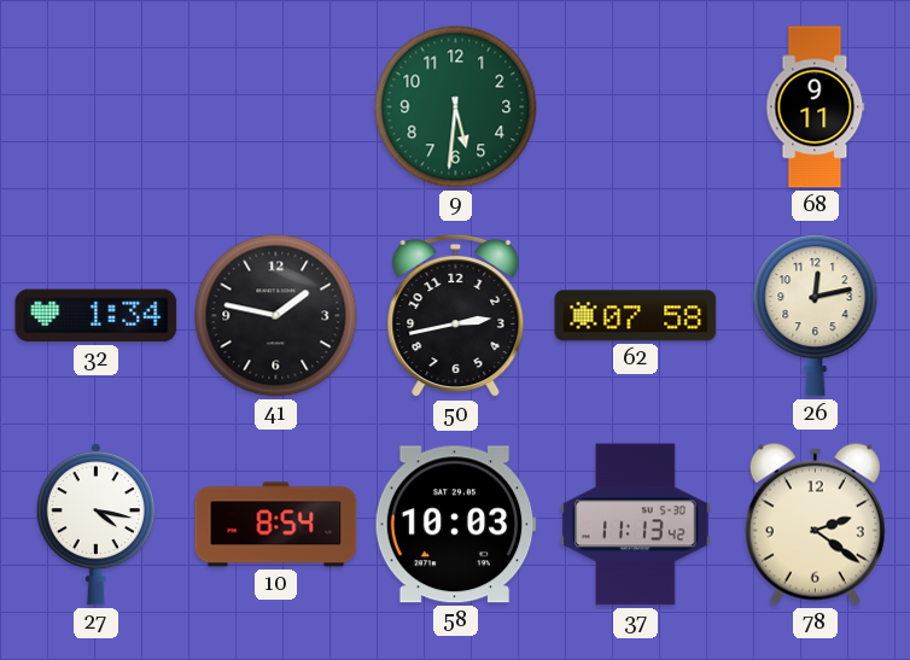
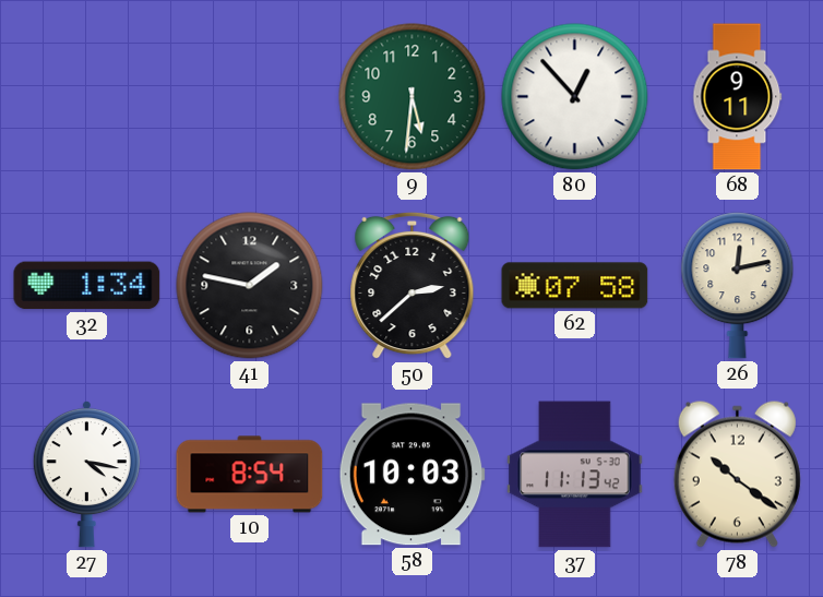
80: none -> 12:53 (575, 97)
50: 2:43 -> 2:38 (413, 286)
78: 2:21 -> 10:21 (737, 474)
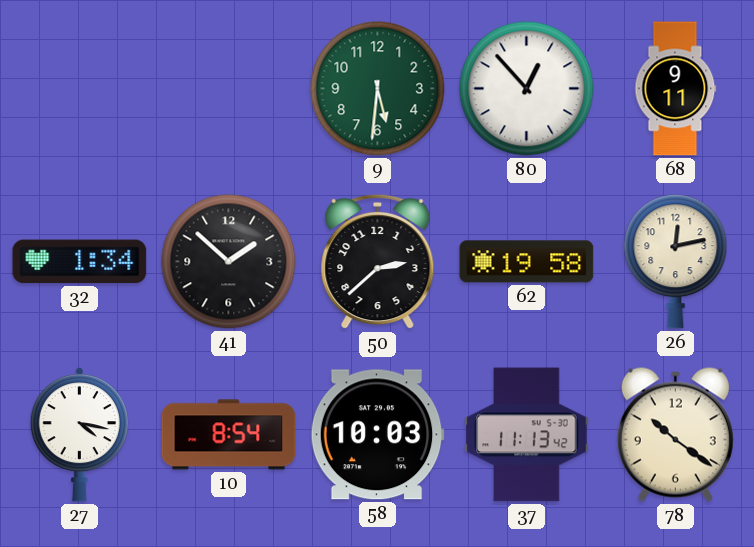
41: 1:47 -> 1:52 (229, 262)
62: 07:58 -> 19:58 (527, 262)
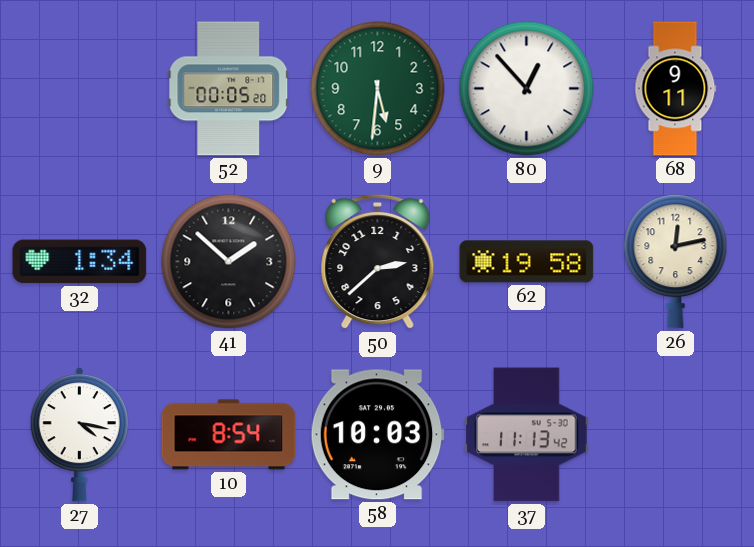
52: none -> 00:05 (229, 89)
78: 10:21 -> none (675, 434)
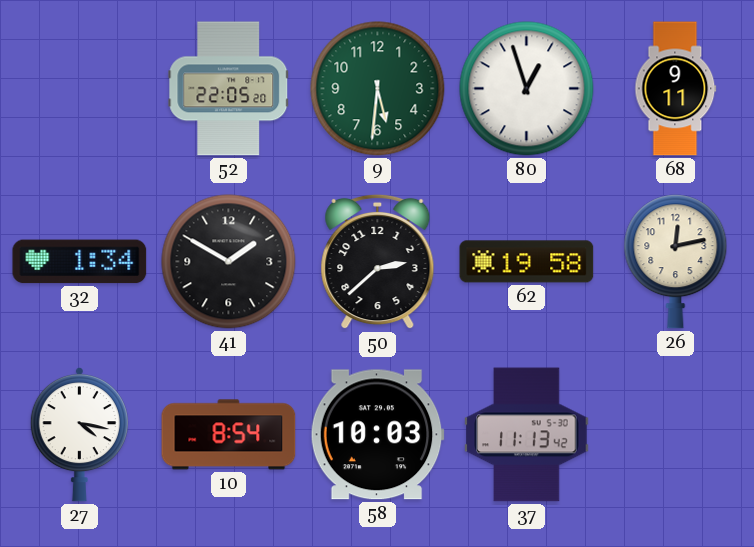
52: 00:05 -> 22:05 (229, 89)
80: 12:53 -> 12:57 (527, 89)
41: 1:52 -> 1:50 (229, 262)
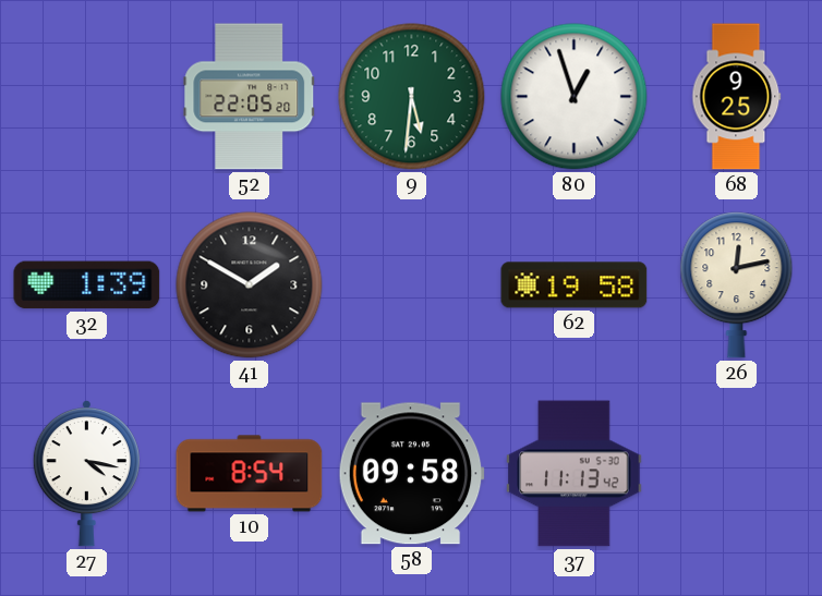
68: 9:11 -> 9:25 (737, 97)
32: 1:34 -> 1:39 (87, 285)
50: 2:38 -> none (378, 262)
58: 10:03 -> 09:58 (411, 474)
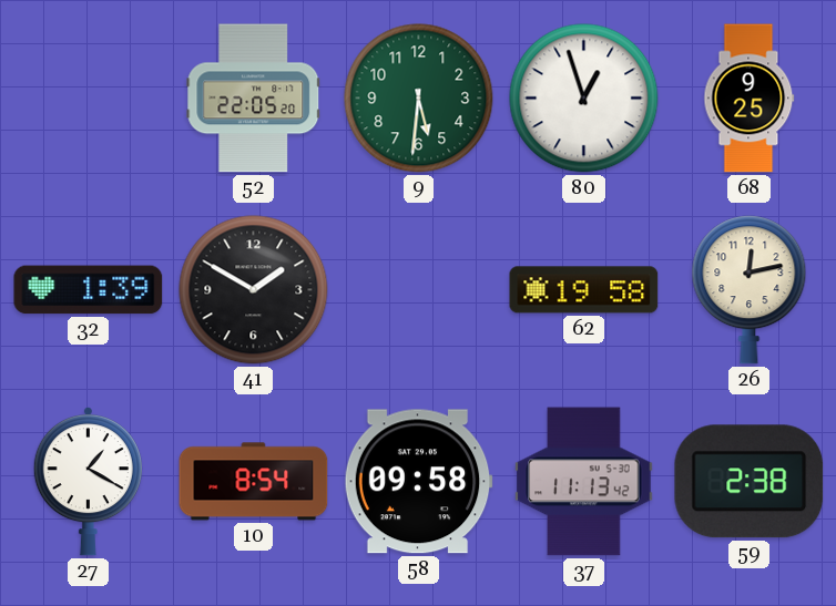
27: 4:17 -> 1:20 (88, 481)
59: none -> 2:38 (750, 482)
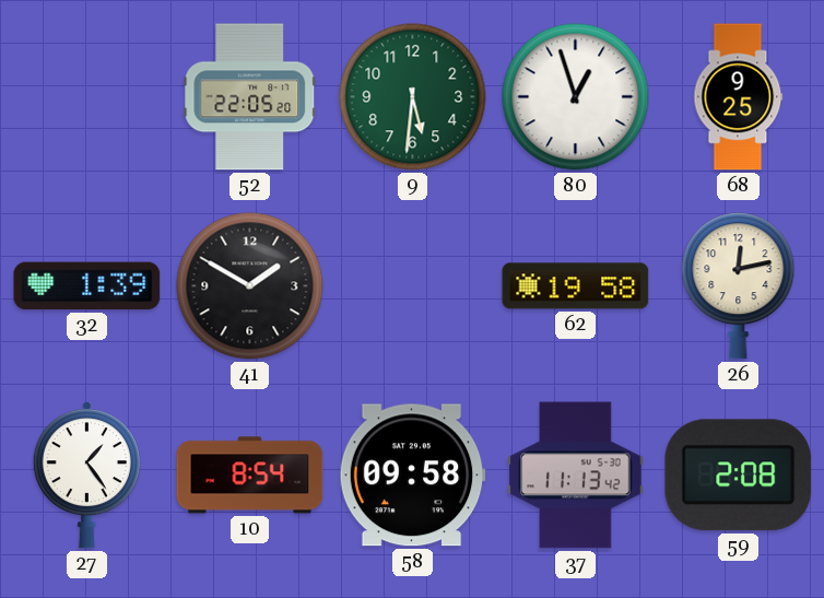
27: 1:20 -> 1:24 (86, 474)
59: 2:38 -> 2:08 (739, 476)
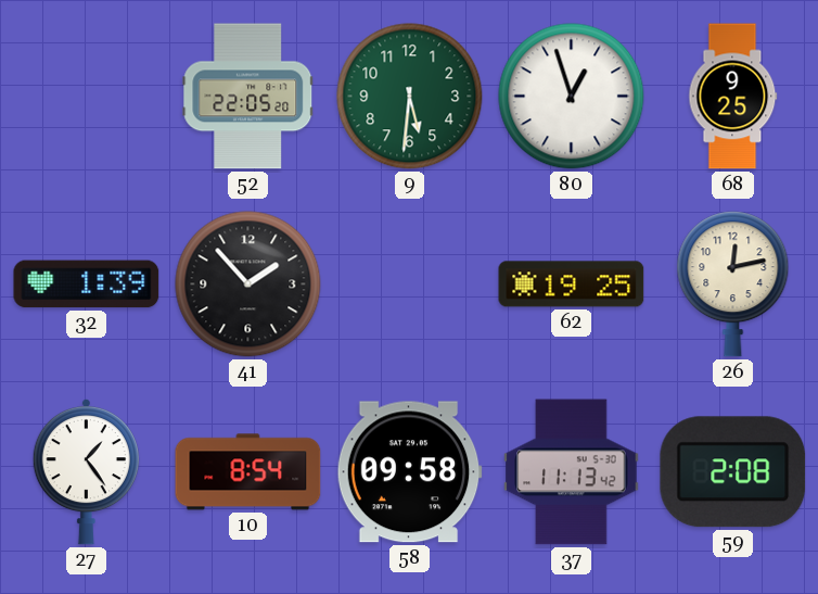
41: 1:50 -> 1:53 (248, 285)
62: 19:58 -> 19:25 (572, 285)
